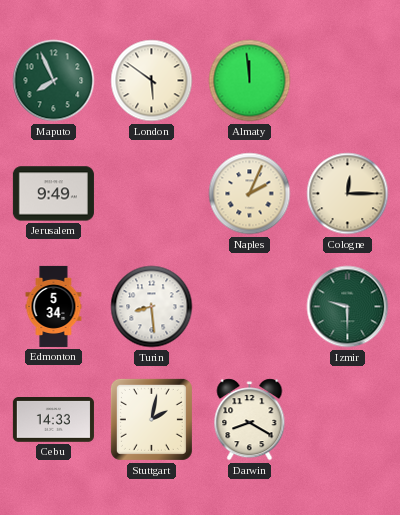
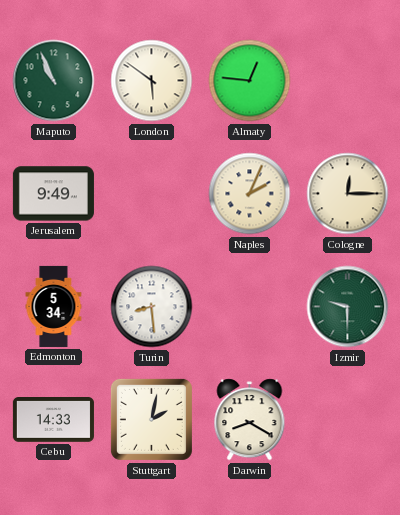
Maputo: 7:56 -> 10:56 (54, 81)
Almaty: 11:59 -> 12:46 (250, 81)
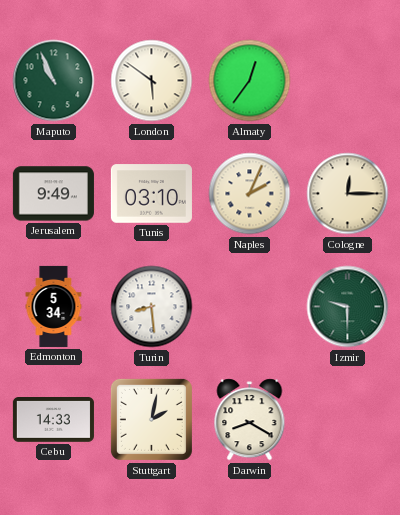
Almaty: 12:46 -> 12:36 (250, 81)
Tunis: none -> 03:10 (151, 194)
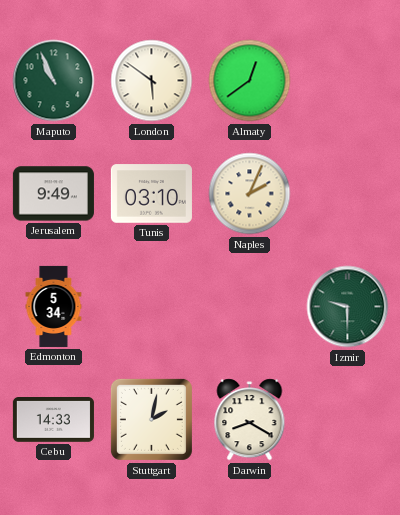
Almaty: 12:36 -> 12:39 (250, 81)
Cologne: 12:15 -> none (348, 194)
Turin: 8:29 -> none (152, 307)
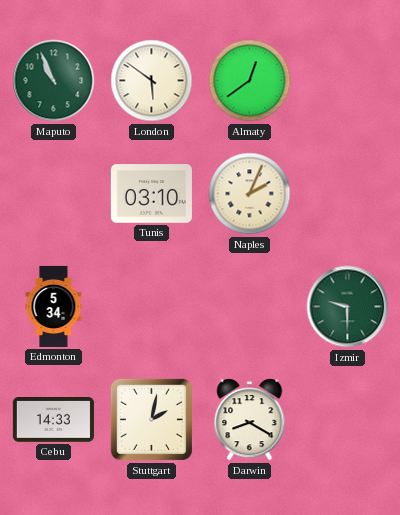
Jerusalem: 9:49 -> none (53, 194)
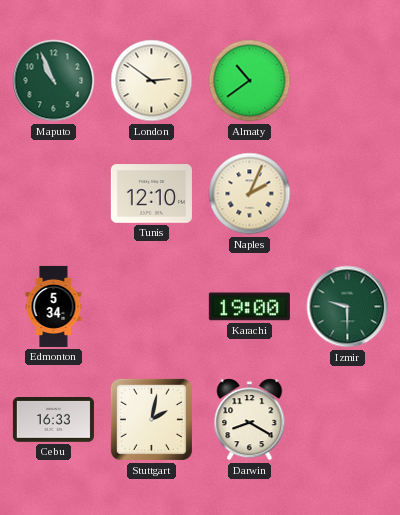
London: 5:51 -> 2:51 (152, 81)
Almaty: 12:39 -> 10:39 (250, 81)
Tunis: 03:10 -> 12:10 (151, 194)
Karachi: none -> 19:00 (249, 307)
Cebu: 14:33 -> 16:33 (53, 420)
